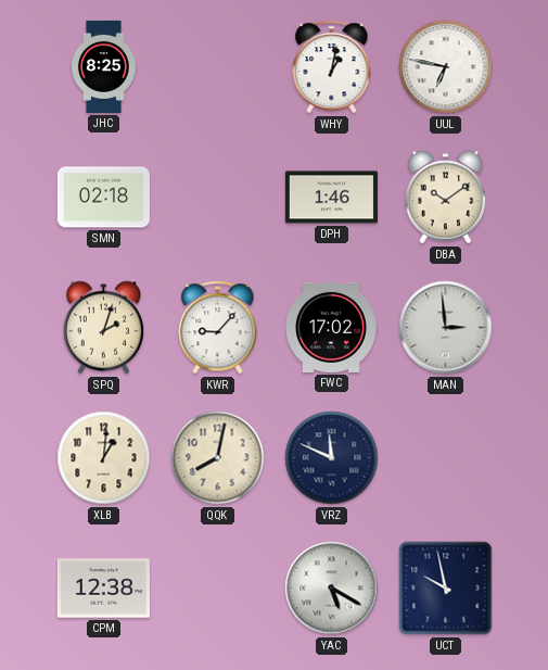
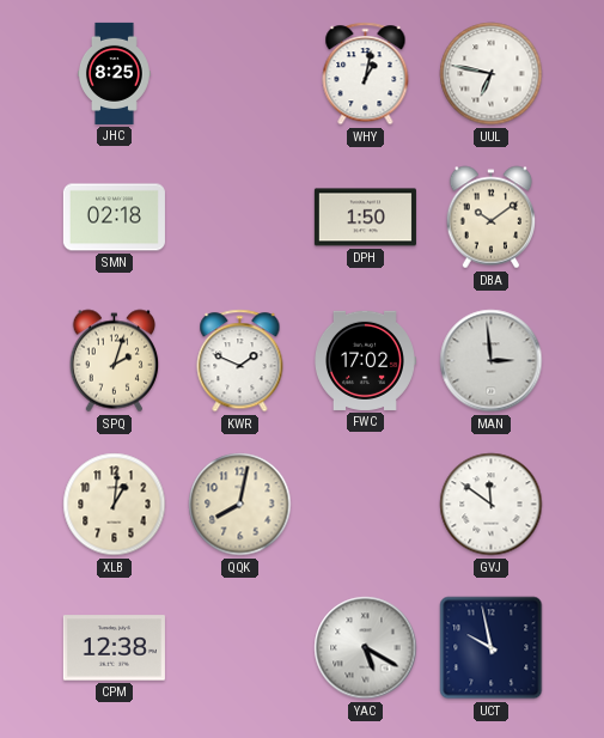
DPH: 1:46 -> 1:50 (365, 218)
KWR: 9:07 -> 1:49 (240, 361)
VRZ: 11:49 -> none (332, 458)
GVJ: none -> 11:51 (492, 505)
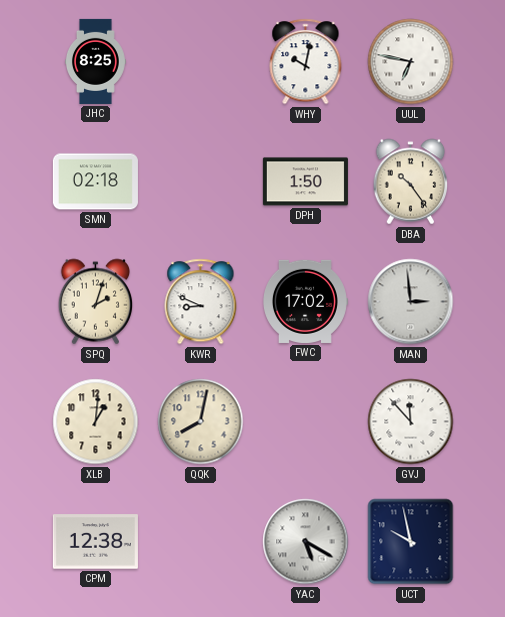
WHY: 1:02 -> 10:02 (306, 62)
DBA: 10:09 -> 10:24 (411, 182)
KWR: 1:49 -> 8:49 (201, 302)
GVJ: 11:51 -> 11:53 (411, 422)
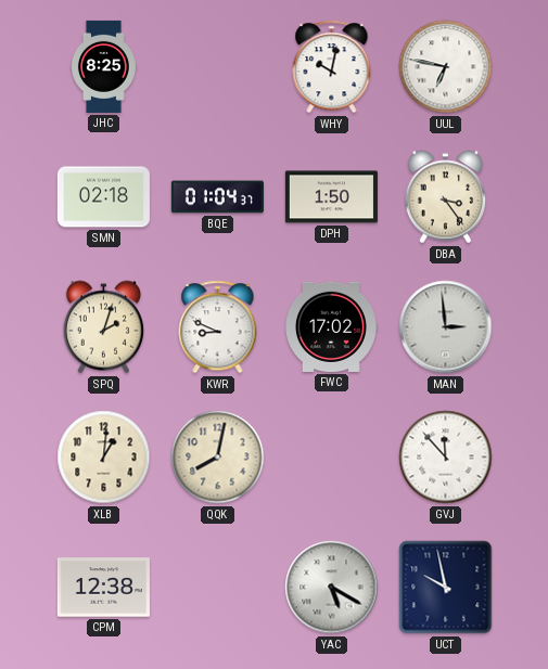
BQE: none -> 01:04 (217, 197)
DBA: 10:24 -> 3:24 (446, 197)
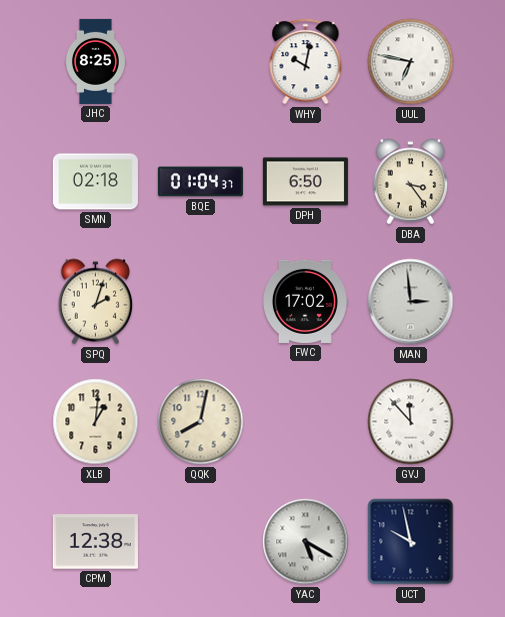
DPH: 1:50 -> 6:50 (305, 182)
KWR: 8:49 -> none (218, 327)
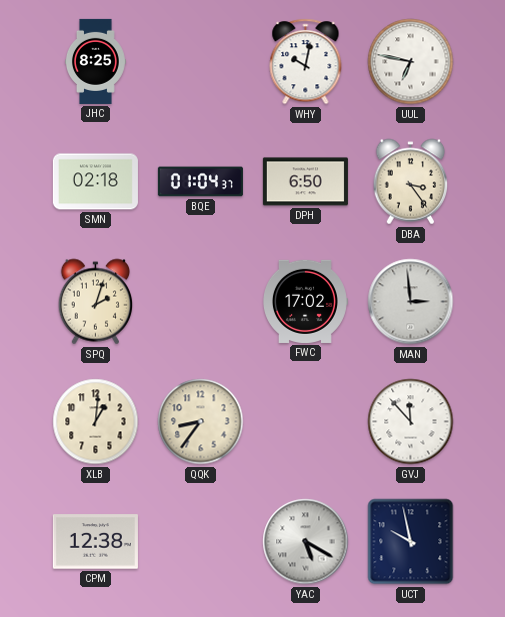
QQK: 8:02 -> 8:36 (201, 422)
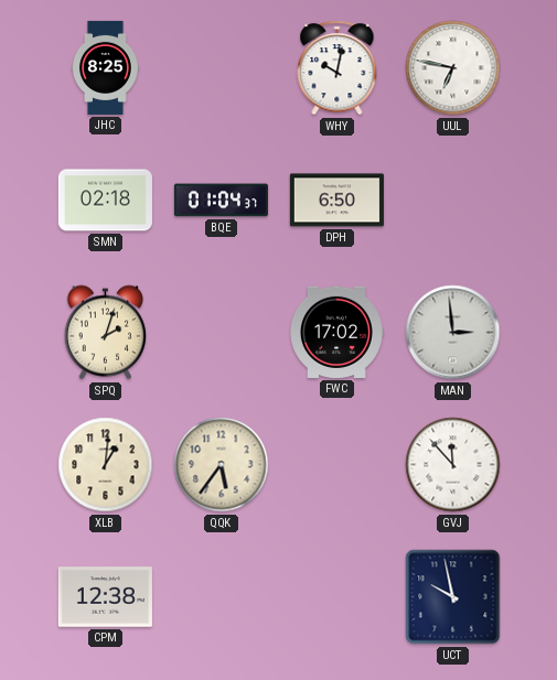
DBA: 3:24 -> none (411, 182)
QQK: 8:36 -> 5:36 (222, 465)
YAC: 5:20 -> none (306, 542)
